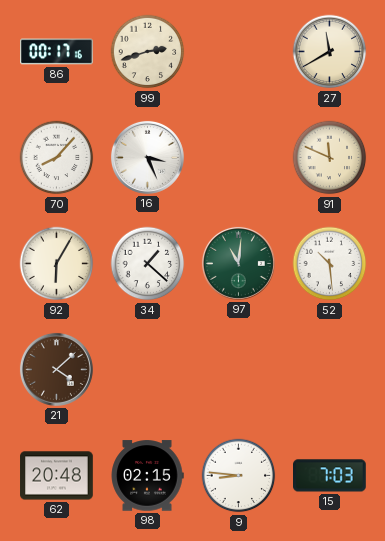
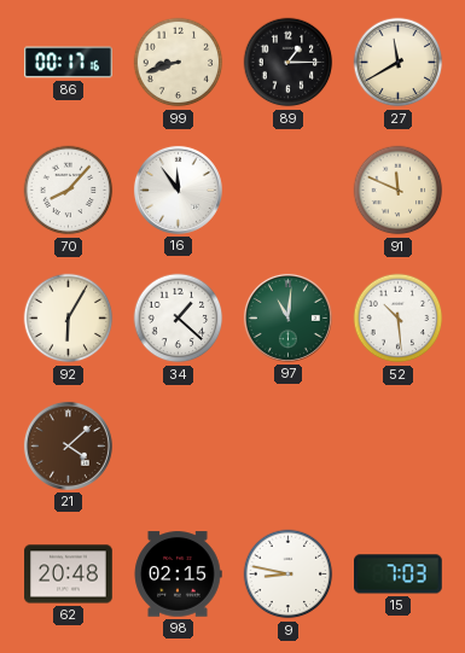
99: 2:42 -> 8:42 (179, 63)
89: none -> 1:15 (289, 63)
16: 3:26 -> 11:54 (178, 190)
9: 8:46 -> 8:47 (289, 575)
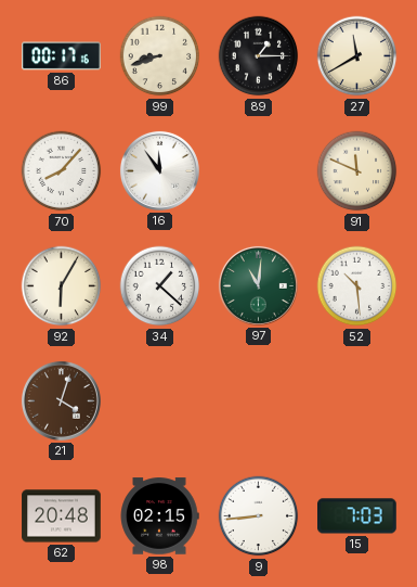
21: 4:08 -> 4:03 (61, 400)
9: 8:47 -> 8:44 (259, 516)
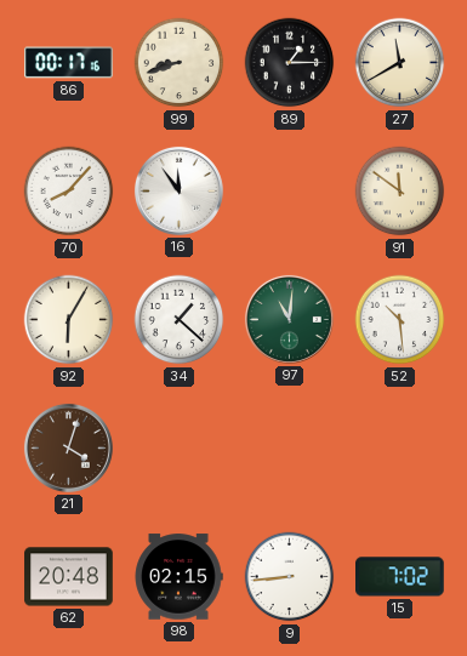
91: 11:49 -> 11:51 (400, 192)
15: 7:03 -> 7:02 (400, 577)
